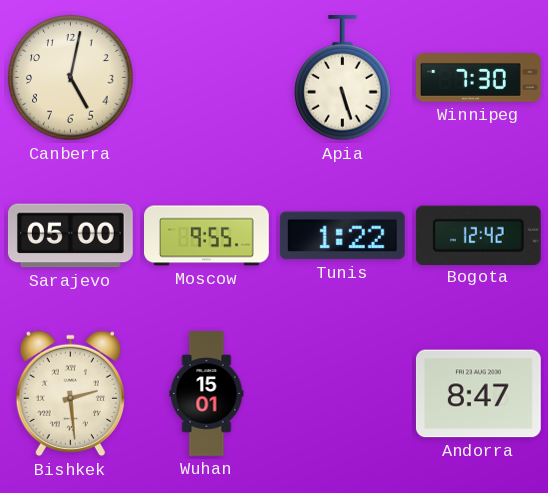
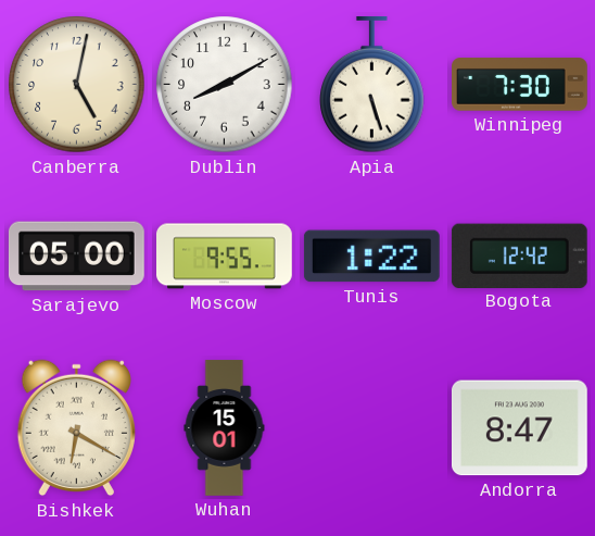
Dublin: none -> 8:10 (225, 85)
Bishkek: 2:29 -> 6:20 (76, 428)
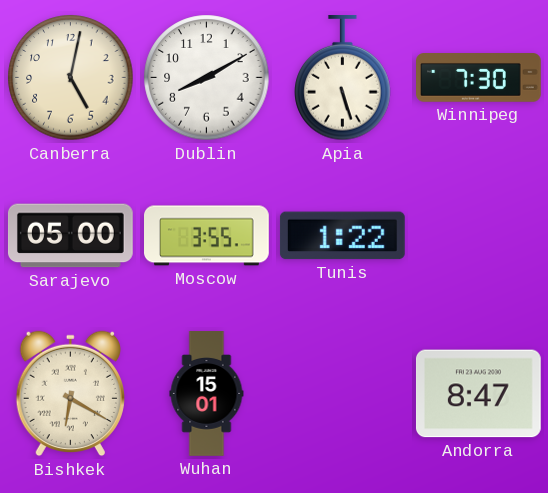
Moscow: 9:55 -> 3:55 (207, 236)
Bogota: 12:42 -> none (519, 255)
